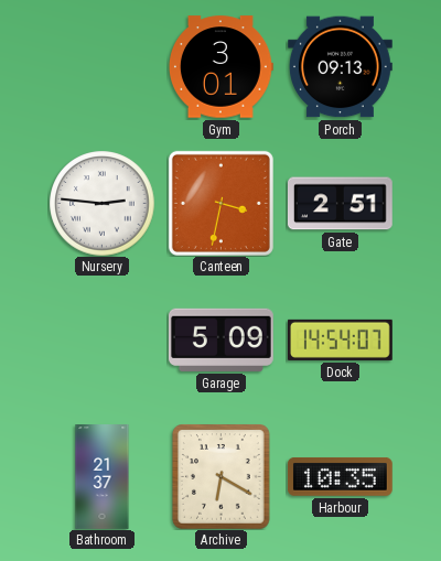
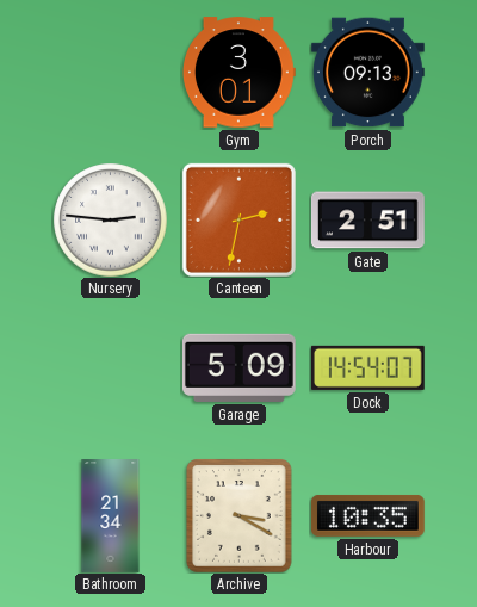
Canteen: 3:32 -> 2:32 (238, 219)
Bathroom: 21:37 -> 21:34 (111, 516)
Archive: 6:20 -> 3:20 (240, 516)
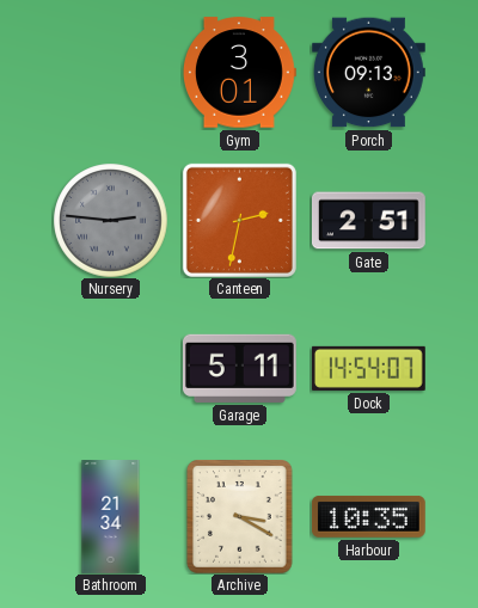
Nursery dial: white -> grey (110, 220)
Garage: 5:09 -> 5:11 (239, 368)
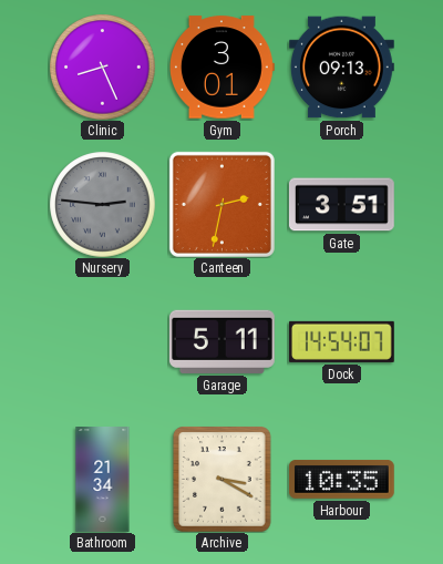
Clinic: none -> 8:26 (102, 66)
Gate: 2:51 -> 3:51 (341, 205)
